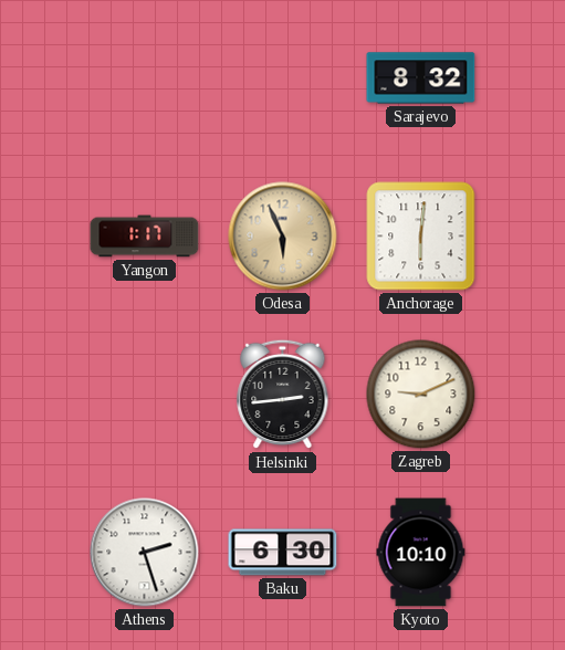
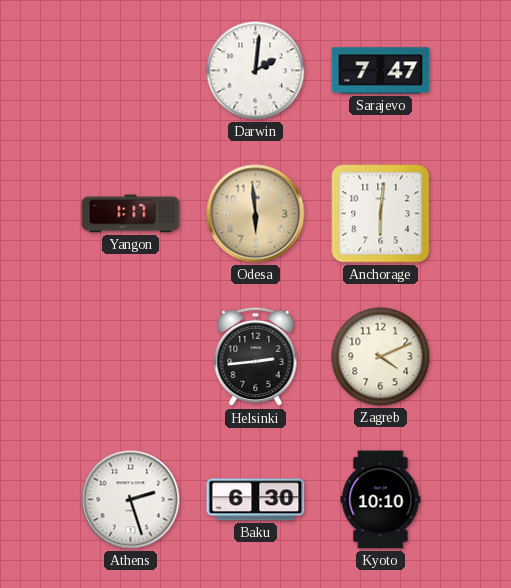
Darwin: none -> 2:01 (256, 71)
Sarajevo: 8:32 -> 7:47 (381, 71)
Odesa: 5:56 -> 5:59 (256, 214)
Zagreb: 9:11 -> 4:11 (381, 357)
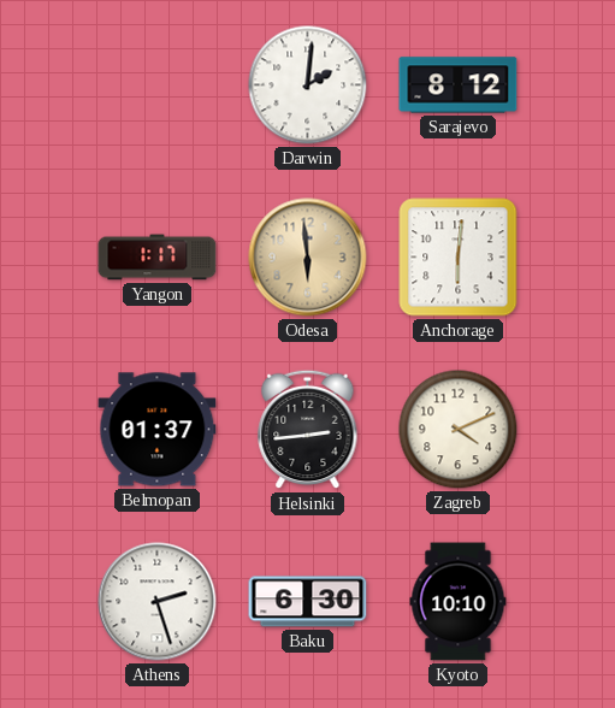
Sarajevo: 7:47 -> 8:12 (459, 85)
Belmopan: none -> 01:37 (158, 430)
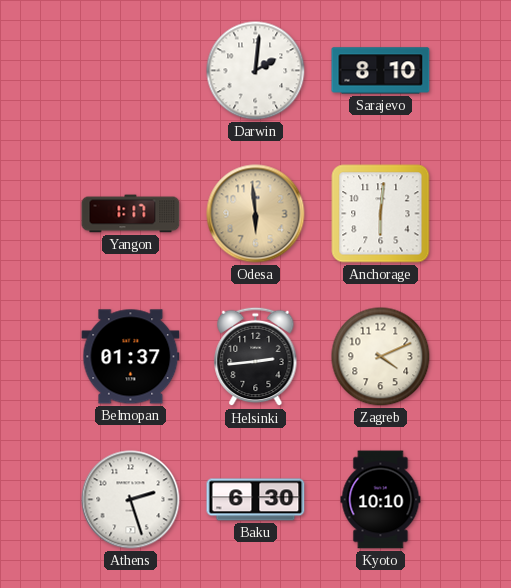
Sarajevo: 8:12 -> 8:10 (381, 71)
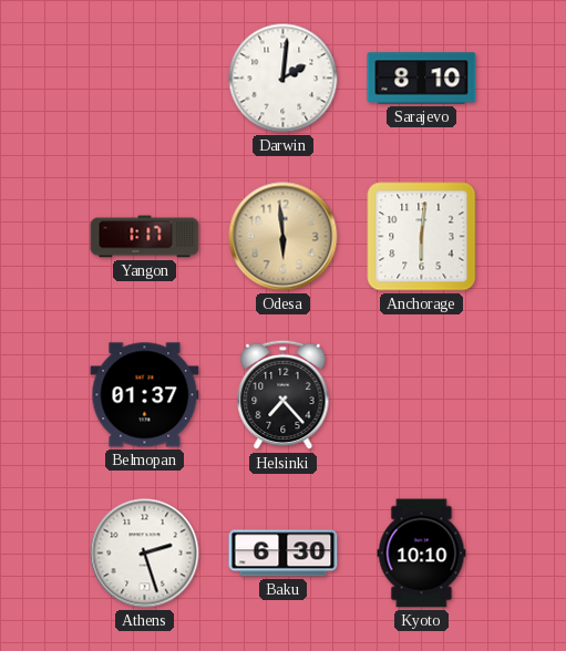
Helsinki: 2:44 -> 7:23 (284, 395)
Zagreb: 4:11 -> none (381, 357)
